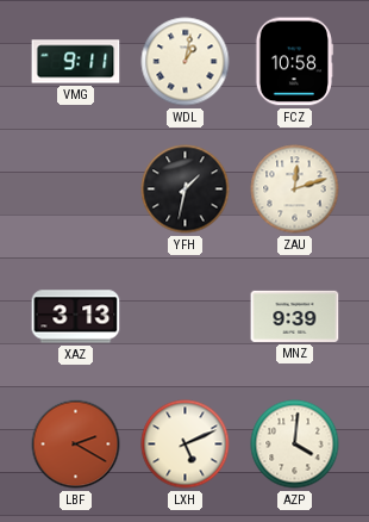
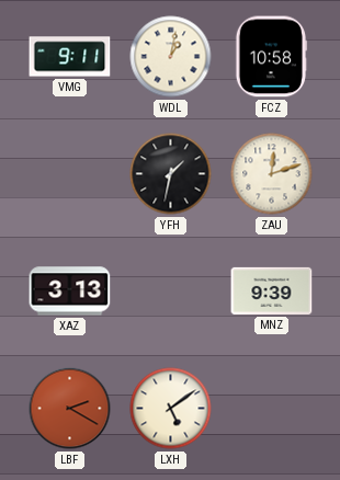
LXH: 5:11 -> 5:09 (171, 409)
AZP: 4:01 -> none (295, 445)
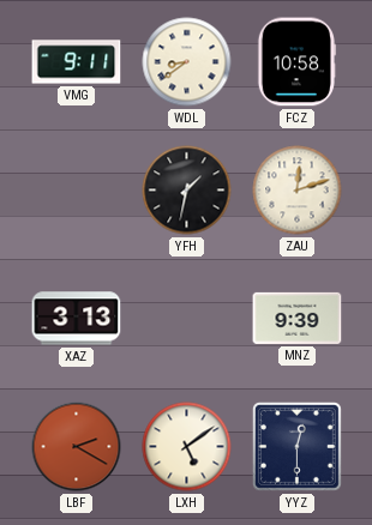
WDL: 1:02 -> 8:39 (187, 62)
YYZ: none -> 12:30 (296, 446)
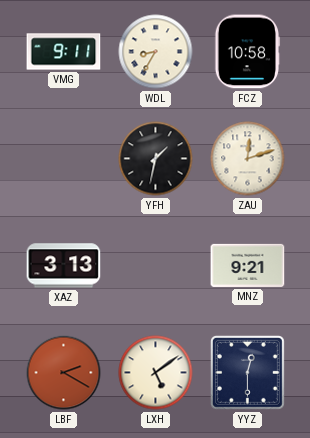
WDL: 8:39 -> 8:35 (156, 52)
MNZ: 9:39 -> 9:21 (248, 265)
